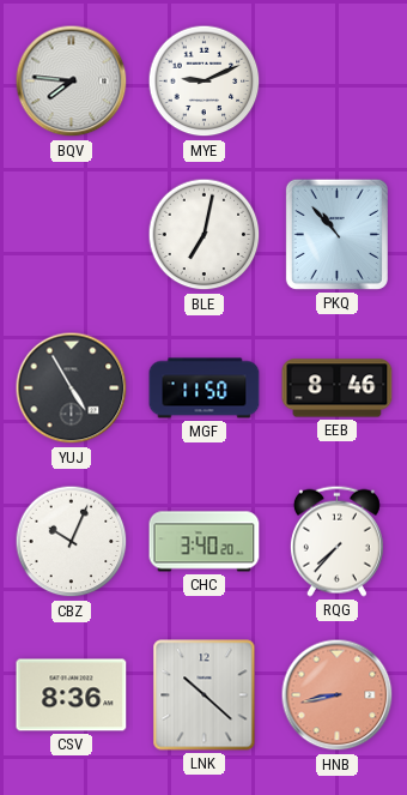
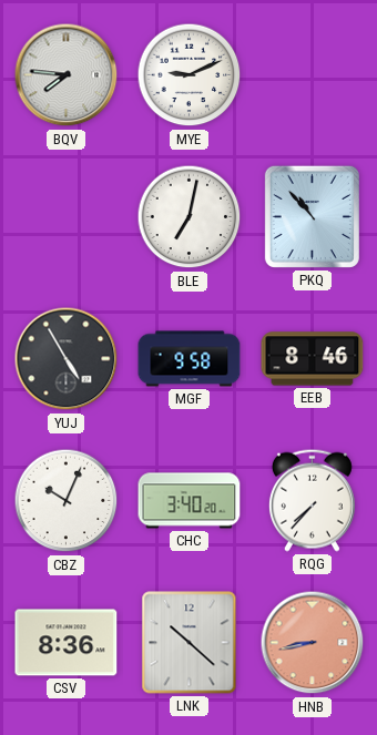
MGF: 11:50 -> 9:58 (190, 359)
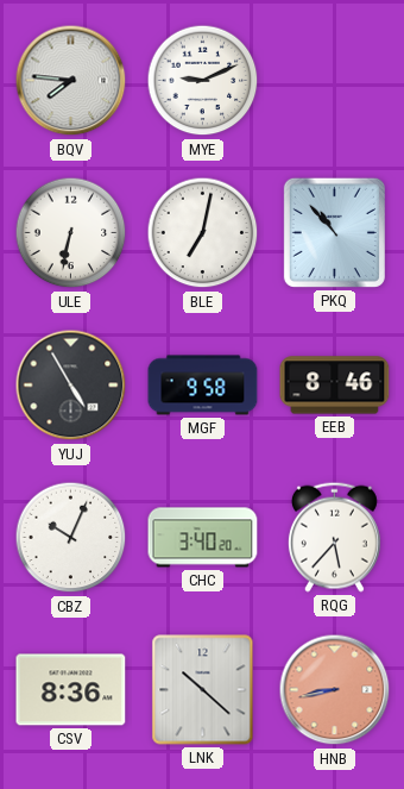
ULE: none -> 6:32 (71, 233)
RQG: 7:37 -> 5:37 (334, 537)
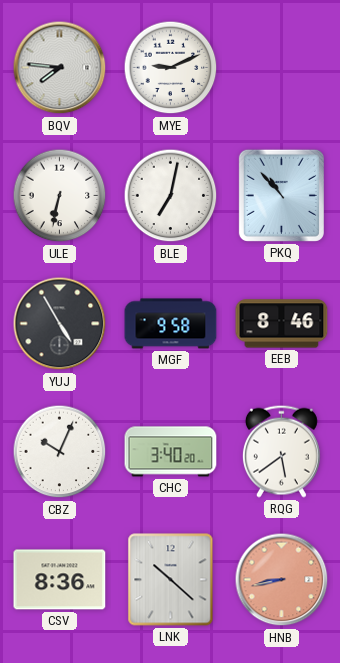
RQG: 5:37 -> 5:39 (281, 451)
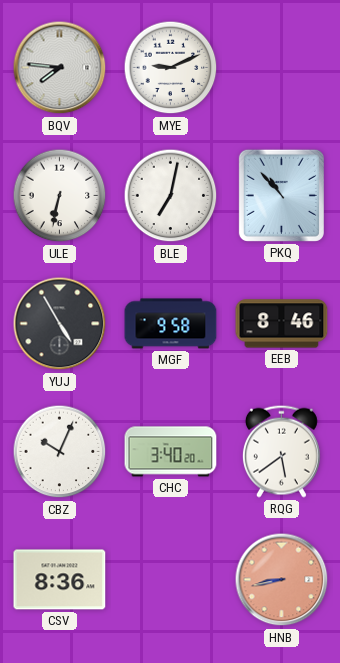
LNK: 10:22 -> none (171, 580)
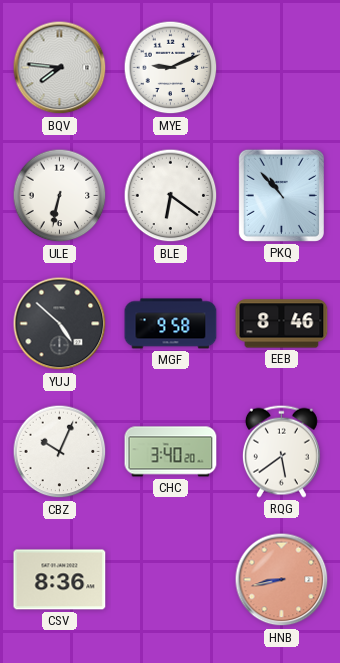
BLE: 7:02 -> 6:21 (171, 196)
YUJ: 4:55 -> 4:52 (60, 324)
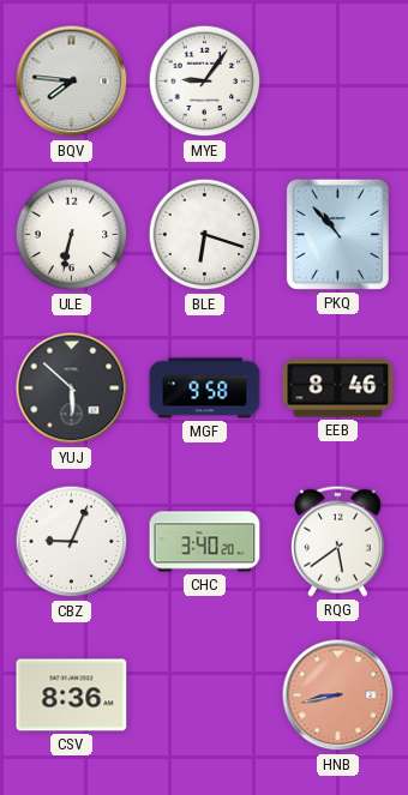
MYE: 9:11 -> 9:06 (205, 82)
BLE: 6:21 -> 6:18 (205, 235)
YUJ: 4:52 -> 5:52 (72, 389)
CBZ: 10:04 -> 9:04 (72, 542)
